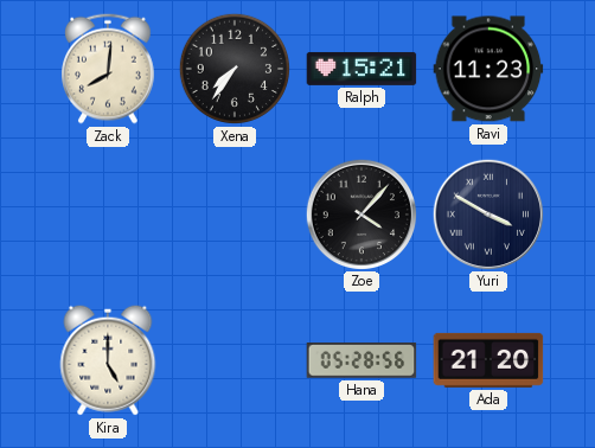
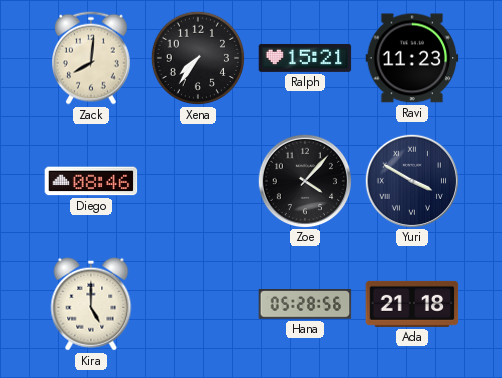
Diego: none -> 08:46 (91, 181)
Ada: 21:20 -> 21:18 (412, 304)
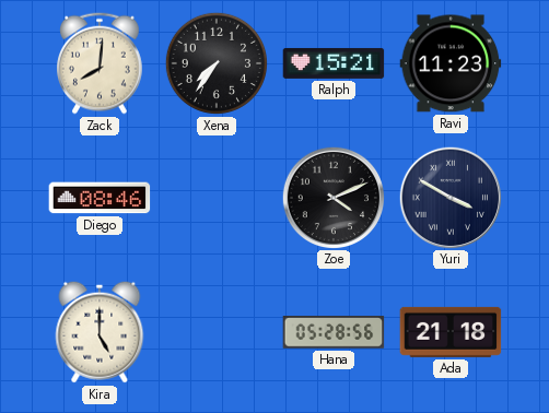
Zoe: 4:07 -> 4:11 (332, 197)
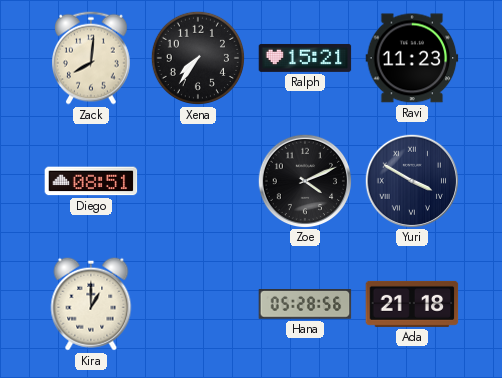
Diego: 08:46 -> 08:51 (91, 181)
Kira: 5:00 -> 1:00 (91, 304)
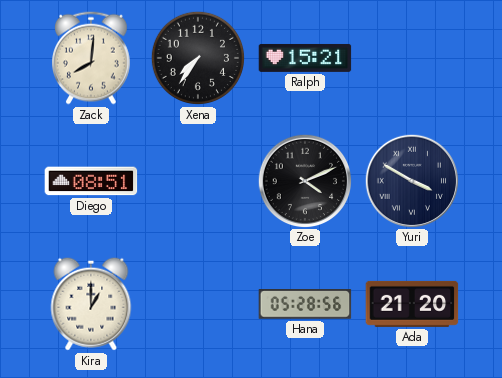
Ravi: 11:23 -> none (412, 58)
Ada: 21:18 -> 21:20 (412, 304)
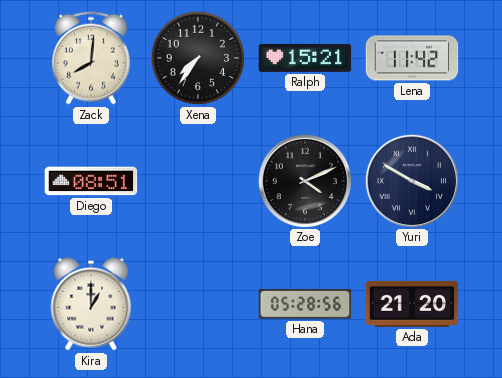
Lena: none -> 11:42 (412, 58)
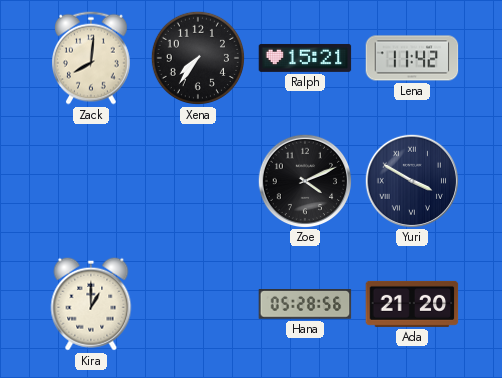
Diego: 08:51 -> none (91, 181)
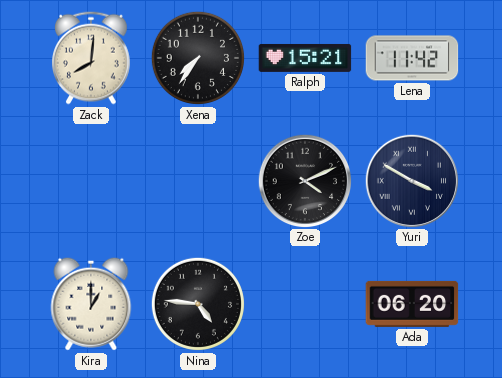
Nina: none -> 4:46 (198, 304)
Hana: 05:28 -> none (305, 304)
Ada: 21:20 -> 06:20 (412, 304)
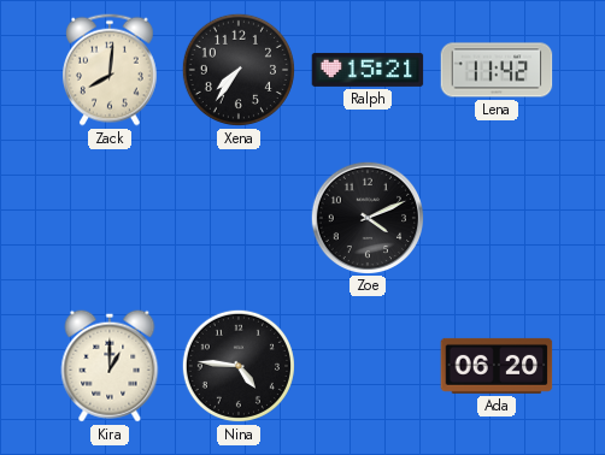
Yuri: 3:50 -> none (411, 180)
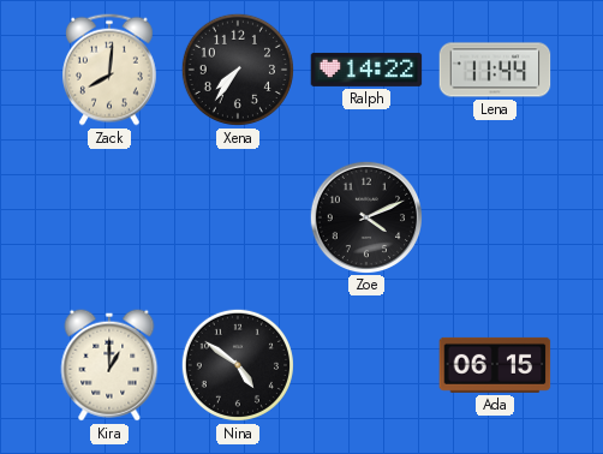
Ralph: 15:21 -> 14:22 (366, 70)
Lena: 11:42 -> 11:44 (495, 70)
Nina: 4:46 -> 4:51 (238, 365)
Ada: 06:20 -> 06:15 (495, 365)
